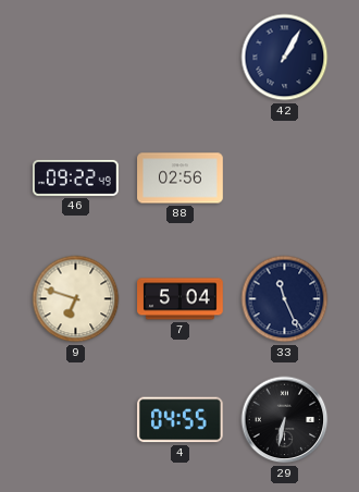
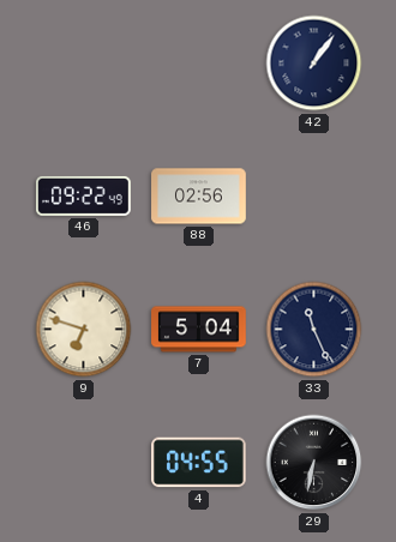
42: 1:05 -> 1:06 (314, 64)
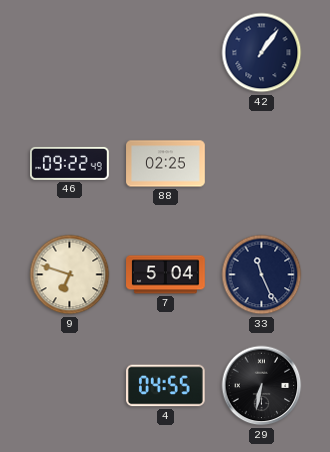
88: 02:56 -> 02:25 (166, 164)
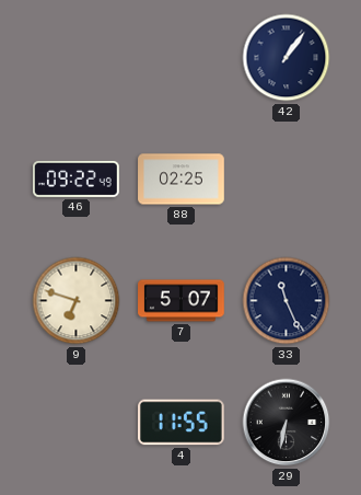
7: 5:04 -> 5:07 (182, 301)
4: 04:55 -> 11:55 (182, 423)
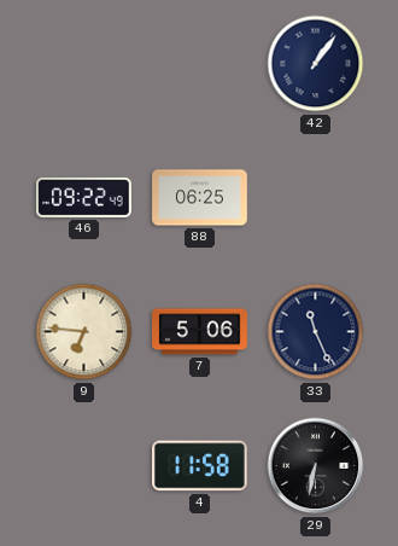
88: 02:25 -> 06:25 (200, 198)
9: 6:48 -> 6:46 (84, 332)
7: 5:07 -> 5:06 (200, 332)
4: 11:55 -> 11:58 (200, 466)
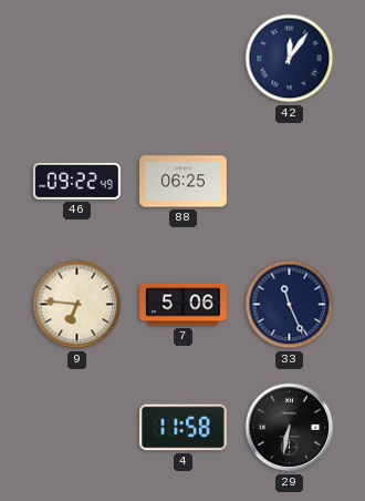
42: 1:06 -> 12:06 (290, 59)
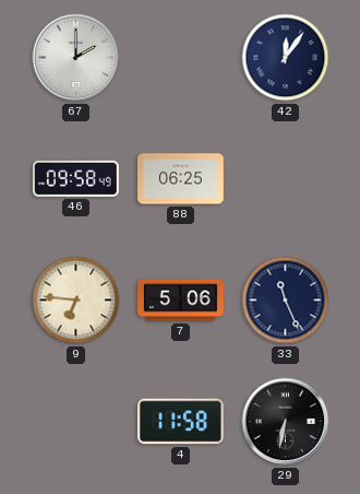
67: none -> 2:00 (76, 58)
46: 09:22 -> 09:58 (76, 178)
